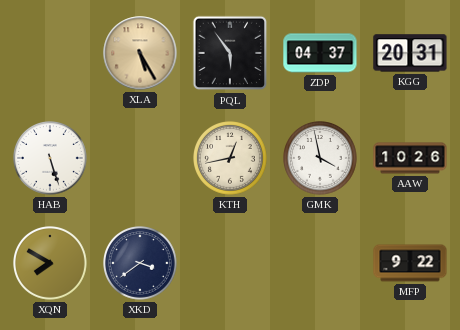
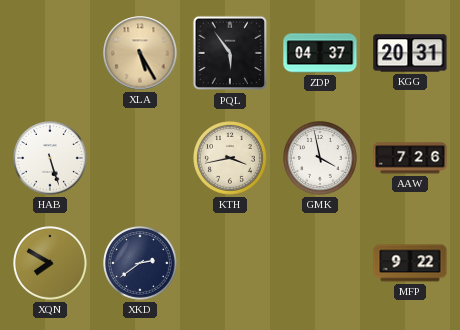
KTH: 12:43 -> 3:43 (231, 159)
AAW: 10:26 -> 7:26 (410, 158)
XKD: 3:39 -> 2:39 (141, 264)
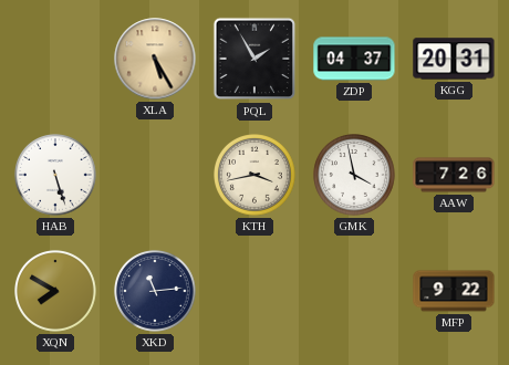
PQL: 5:54 -> 1:55 (254, 59)
XKD: 2:39 -> 11:14 (156, 292)
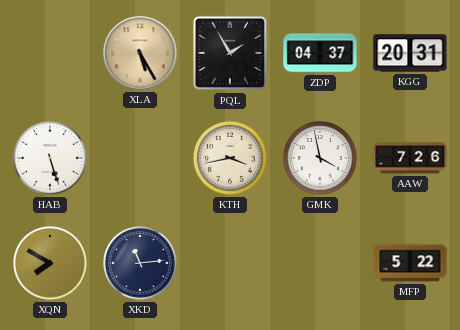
MFP: 9:22 -> 5:22 (410, 263)
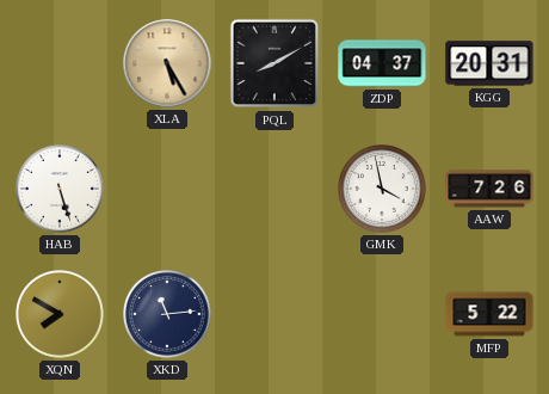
PQL: 1:55 -> 8:10 (274, 63)
KTH: 3:43 -> none (231, 159)
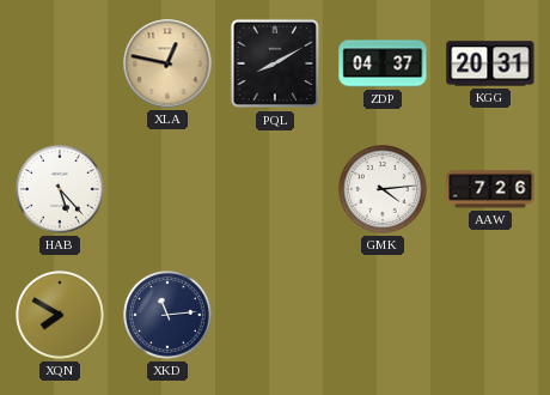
XLA: 5:25 -> 12:47 (167, 63)
HAB: 5:27 -> 5:23 (61, 190)
GMK: 3:58 -> 4:14 (384, 190)
MFP: 5:22 -> none (489, 314)
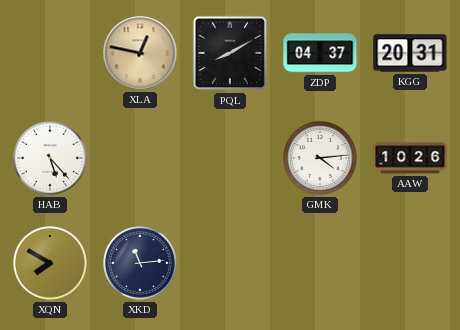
AAW: 7:26 -> 10:26 (410, 158)
